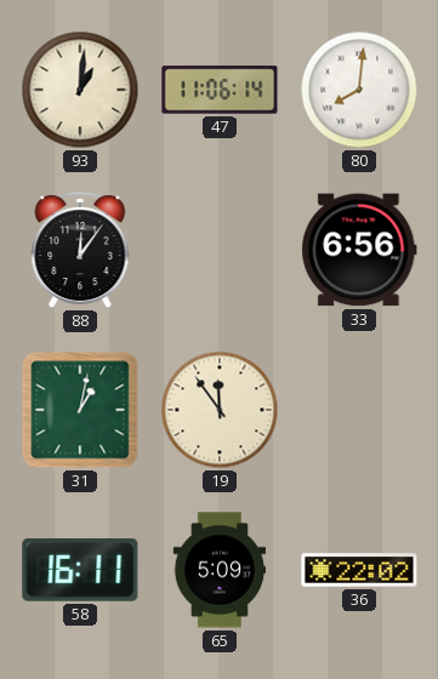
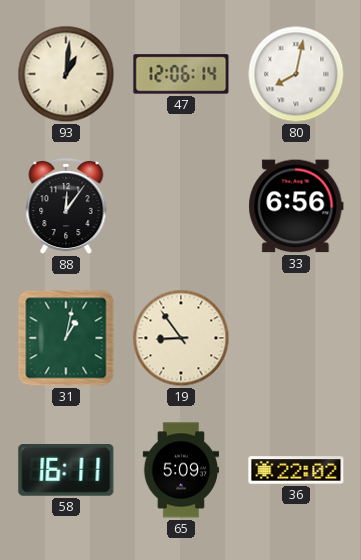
47: 11:06 -> 12:06 (181, 74)
80: 8:01 -> 8:02 (296, 74)
19: 11:54 -> 8:54 (181, 338)
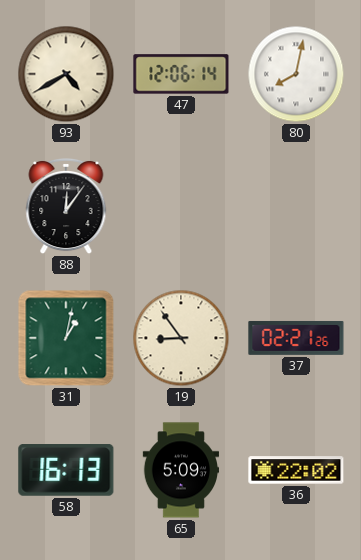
93: 1:01 -> 4:40 (66, 74)
33: 6:56 -> none (296, 206)
37: none -> 02:21 (296, 338)
58: 16:11 -> 16:13 (66, 471)
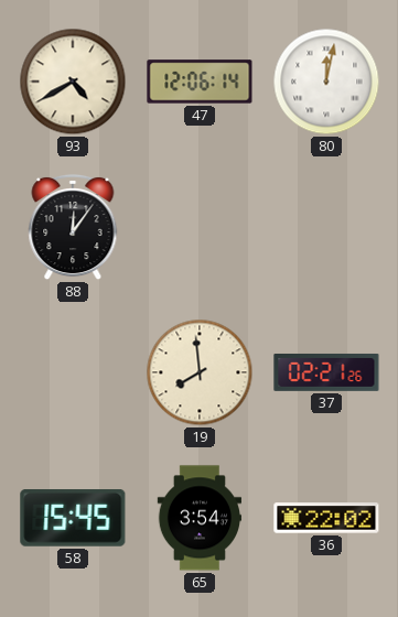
80: 8:02 -> 12:02 (326, 82)
31: 1:02 -> none (66, 338)
19: 8:54 -> 7:59 (200, 372)
58: 16:13 -> 15:45 (73, 519)
65: 5:09 -> 3:54 (200, 518)
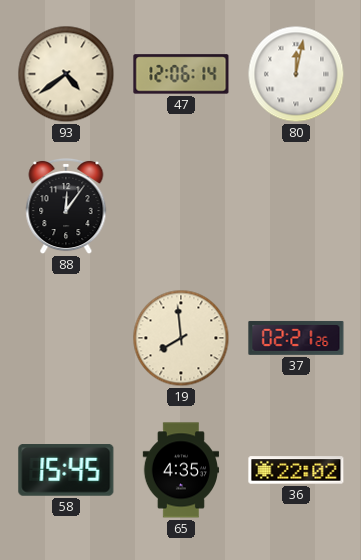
93: 4:40 -> 4:39 (66, 74)
65: 3:54 -> 4:35 (181, 470)
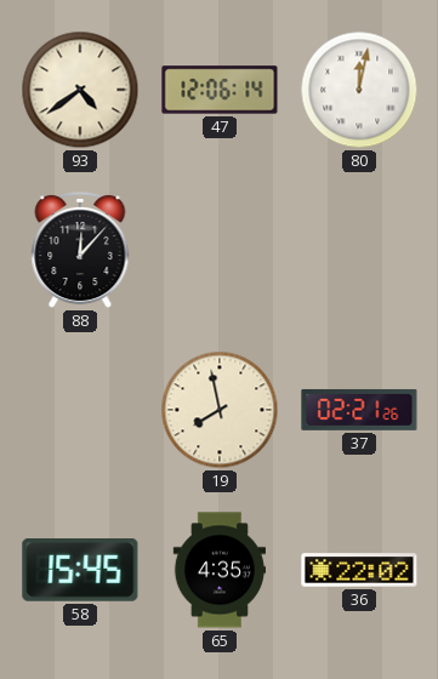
88: 12:06 -> 12:07 (80, 250)
19: 7:59 -> 7:58 (220, 410)
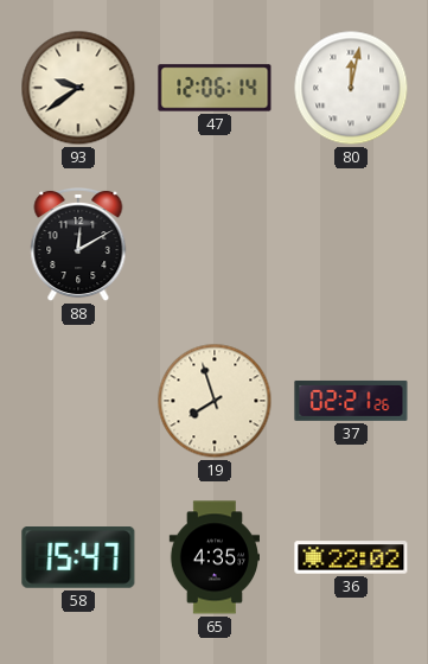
93: 4:39 -> 9:39 (78, 88)
88: 12:07 -> 12:10 (78, 244)
19: 7:58 -> 7:57 (215, 401)
58: 15:45 -> 15:47 (78, 558)
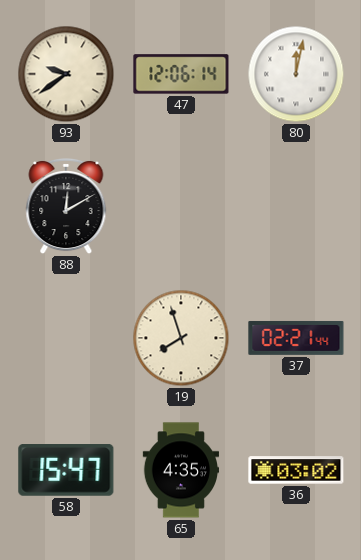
37: 02:21:26 -> 02:21:44 (296, 338)
36: 22:02 -> 03:02 (296, 470)
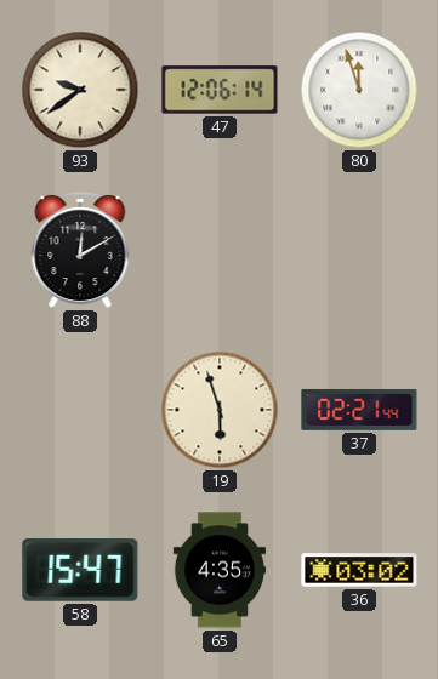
80: 12:02 -> 11:57 (359, 90)
19: 7:57 -> 5:57 (220, 410)
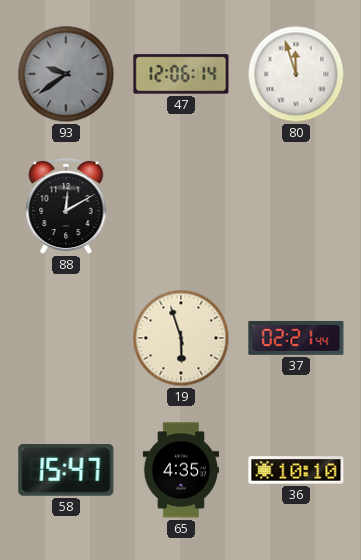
93 dial: cream -> grey (66, 74)
36: 03:02 -> 10:10 (296, 470)
